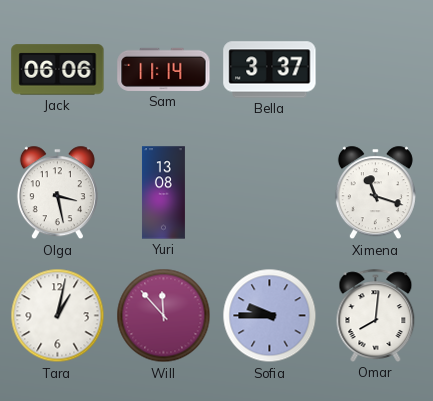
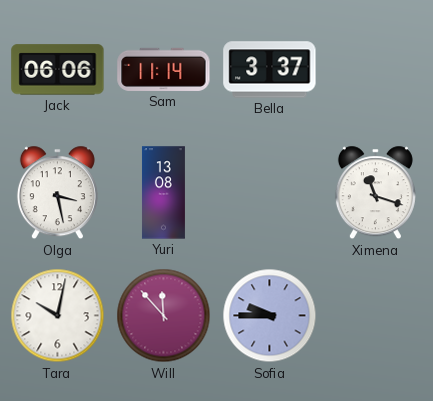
Tara: 1:02 -> 10:02 (58, 316)
Omar: 8:01 -> none (376, 315)
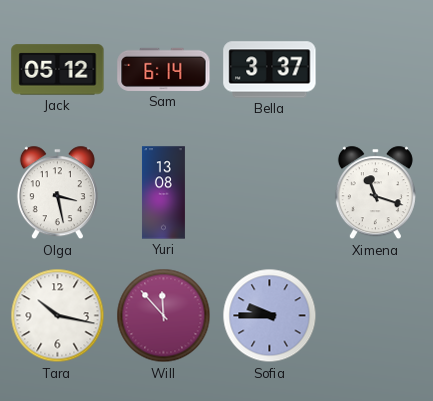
Jack: 06:06 -> 05:12 (58, 70)
Sam: 11:14 -> 6:14 (164, 69)
Tara: 10:02 -> 10:17 (58, 316)
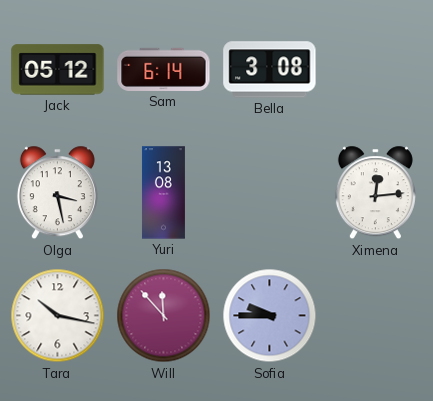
Bella: 3:37 -> 3:08 (270, 70)
Ximena: 11:18 -> 12:14 (375, 193)
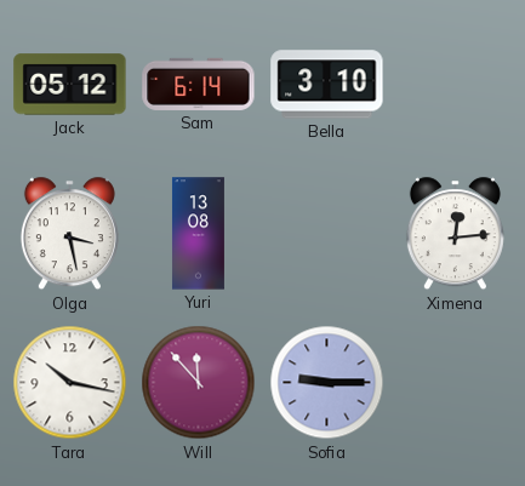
Bella: 3:08 -> 3:10 (327, 85)
Sofia: 9:45 -> 9:15 (327, 383)
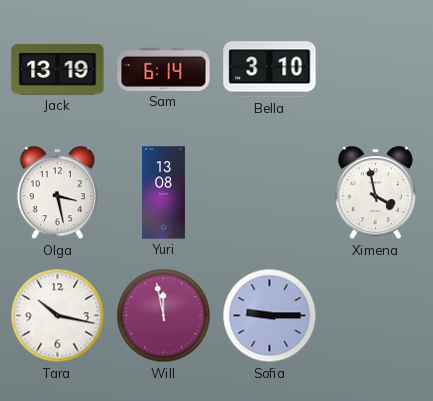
Jack: 05:12 -> 13:19 (58, 70)
Ximena: 12:14 -> 3:58 (375, 193)
Will: 11:53 -> 11:58 (164, 316)
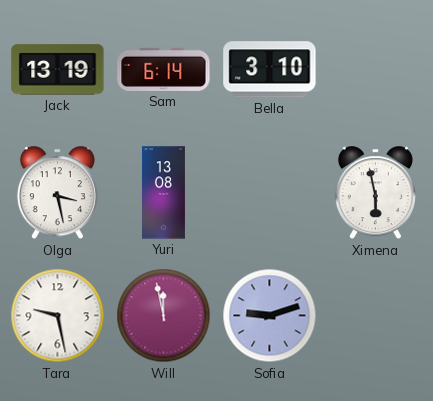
Ximena: 3:58 -> 5:58 (375, 193)
Tara: 10:17 -> 9:28 (58, 316)
Sofia: 9:15 -> 9:12 (270, 316)
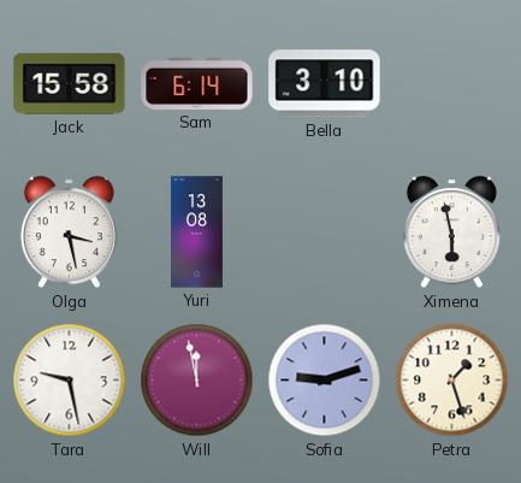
Jack: 13:19 -> 15:58 (70, 84)
Petra: none -> 1:27 (452, 381)
